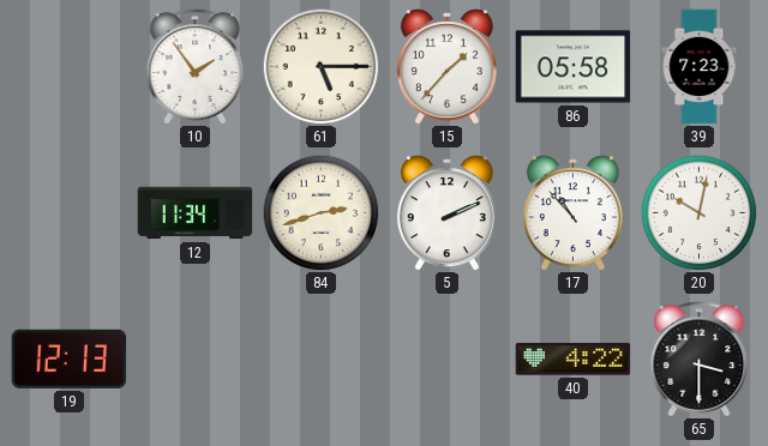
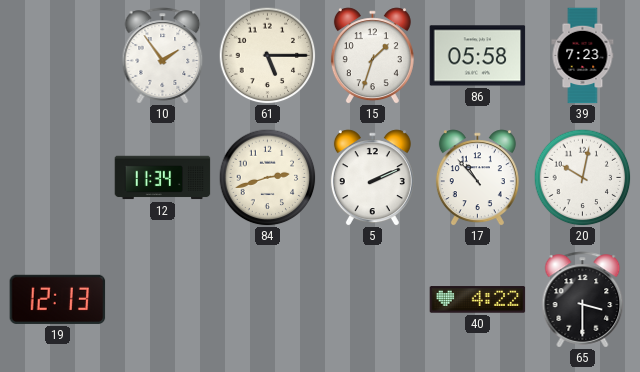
15: 1:37 -> 1:33 (372, 56)
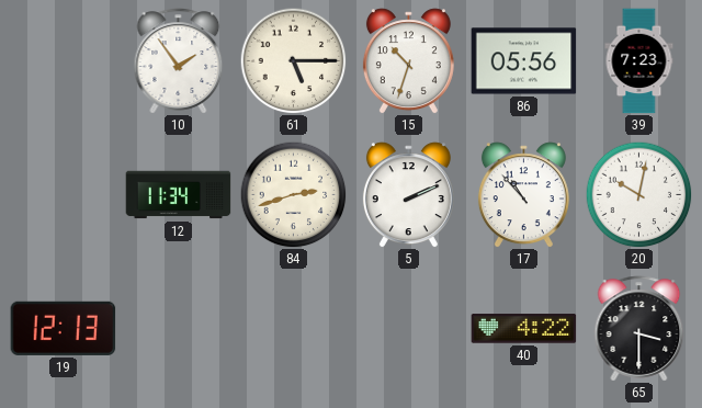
15: 1:33 -> 10:33 (408, 61)
86: 05:58 -> 05:56 (524, 61)
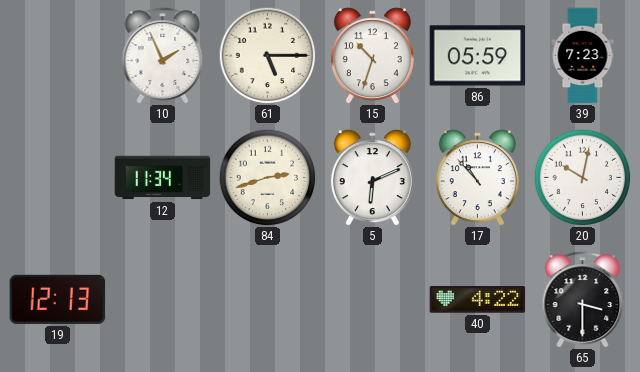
10: 1:54 -> 1:56 (163, 56)
86: 05:56 -> 05:59 (478, 56)
5: 2:11 -> 6:11 (372, 178)
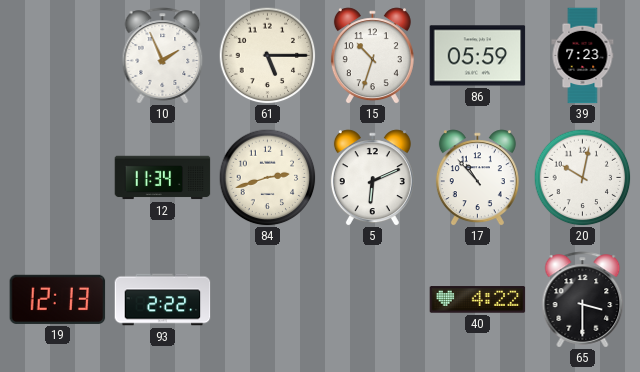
93: none -> 2:22 (163, 300)
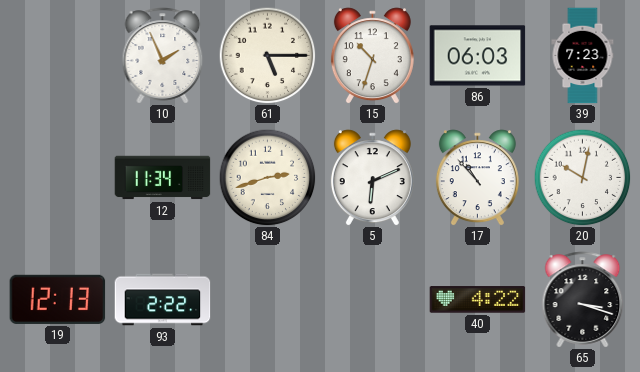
86: 05:59 -> 06:03 (478, 56)
65: 3:30 -> 3:18 (583, 300)
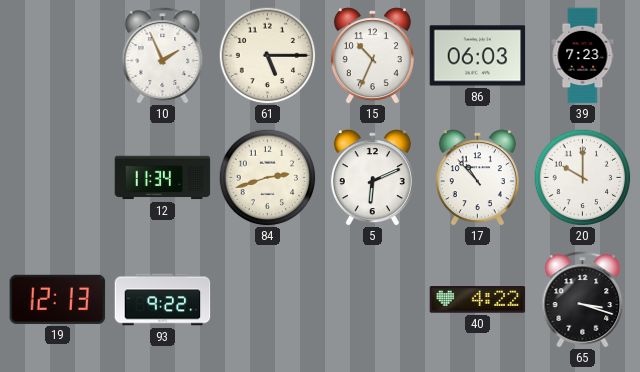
15: 10:33 -> 10:34 (372, 56)
20: 10:02 -> 10:00 (582, 177)
93: 2:22 -> 9:22 (163, 300)
